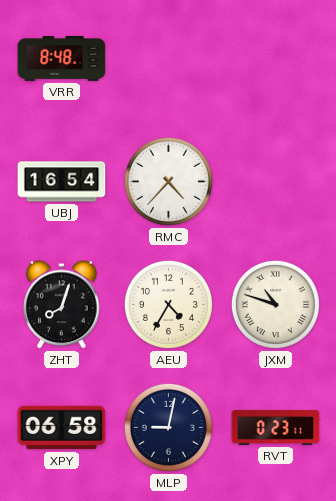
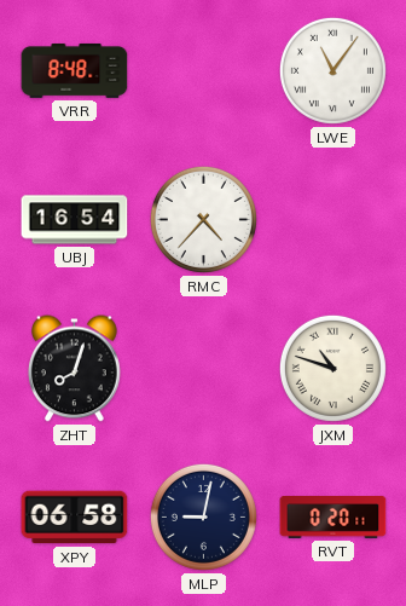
LWE: none -> 11:06 (332, 70)
AEU: 4:35 -> none (168, 304)
RVT: 0:23 -> 0:20 (333, 518)
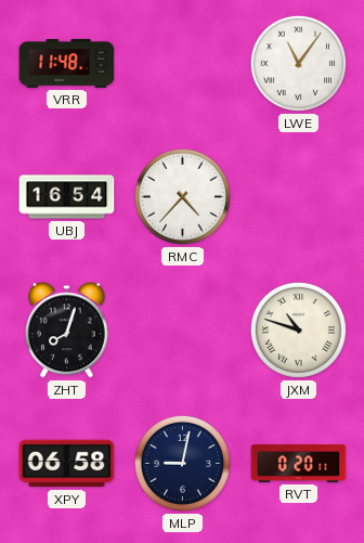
VRR: 8:48 -> 11:48 (67, 63)
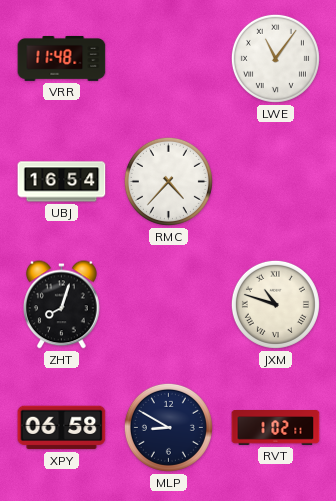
MLP: 9:02 -> 8:50 (168, 427)
RVT: 0:20 -> 1:02 (276, 428)
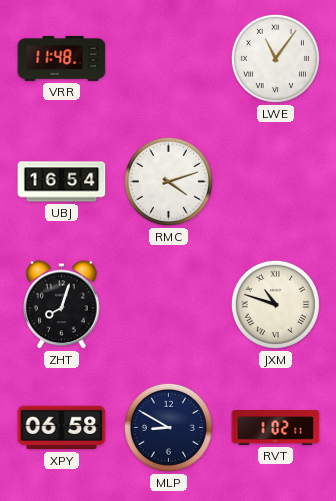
RMC: 4:37 -> 4:12 (168, 181)
